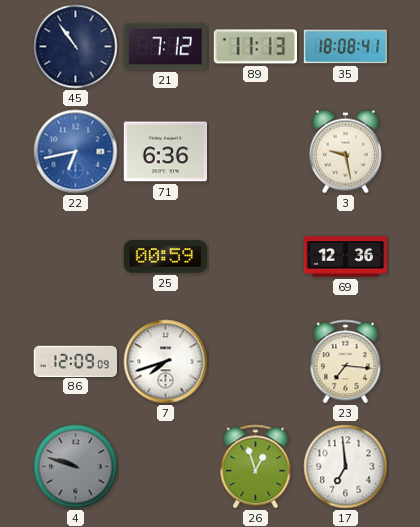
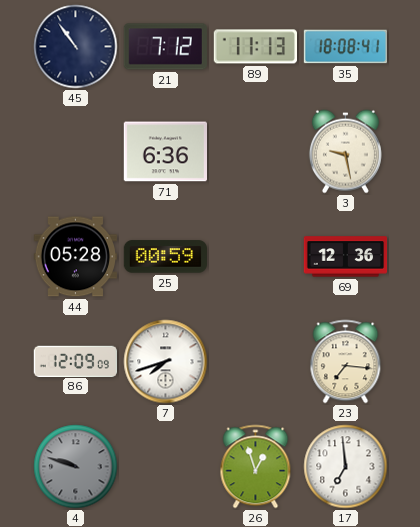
22: 6:43 -> none (76, 152)
44: none -> 05:28 (75, 257)
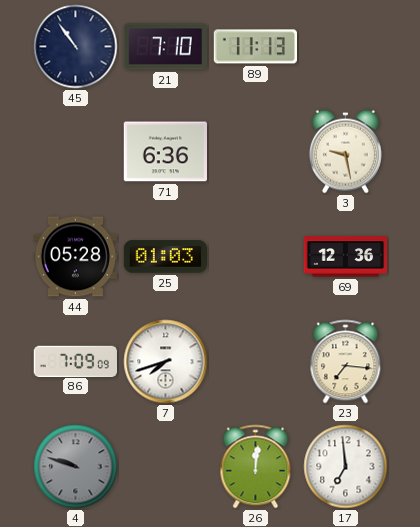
21: 7:12 -> 7:10 (165, 47)
35: 18:08 -> none (345, 47)
25: 00:59 -> 01:03 (165, 257)
86: 12:09 -> 7:09 (75, 361)
26: 12:57 -> 12:01 (256, 467)
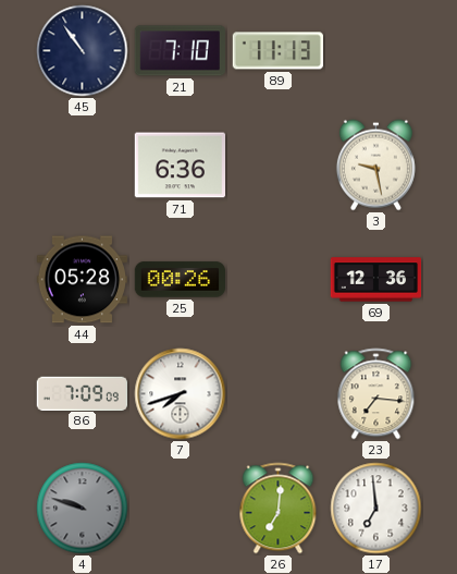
25: 01:03 -> 00:26 (180, 280)
26: 12:01 -> 7:01 (279, 509)
